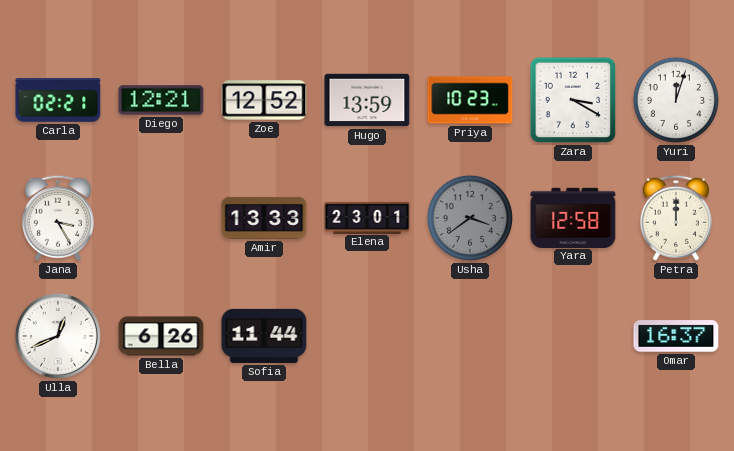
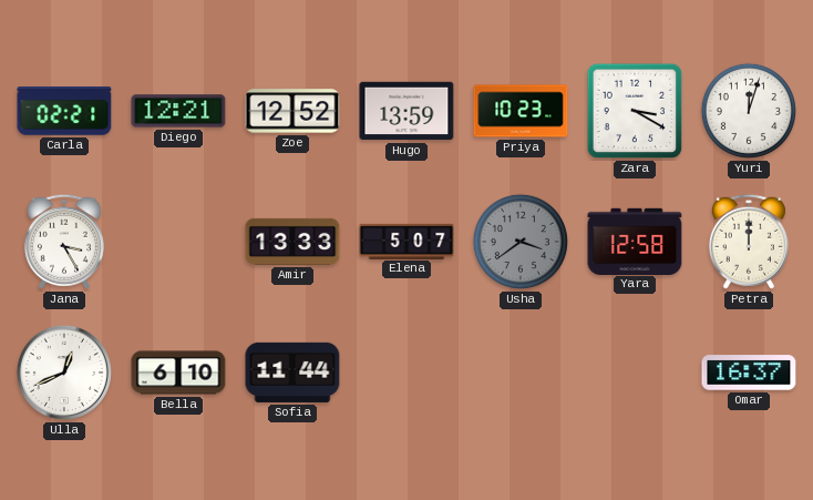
Elena: 23:01 -> 5:07 (406, 241)
Bella: 6:26 -> 6:10 (178, 373)
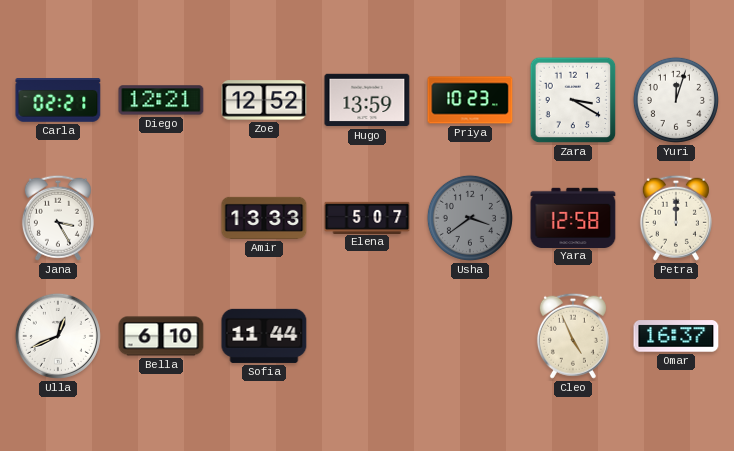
Cleo: none -> 4:56 (573, 336)
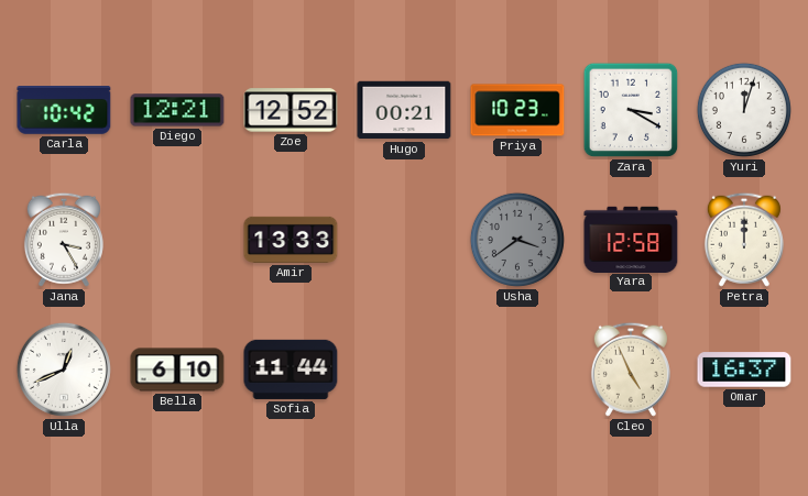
Carla: 02:21 -> 10:42 (64, 111)
Hugo: 13:59 -> 00:21 (404, 110)
Elena: 5:07 -> none (367, 217)
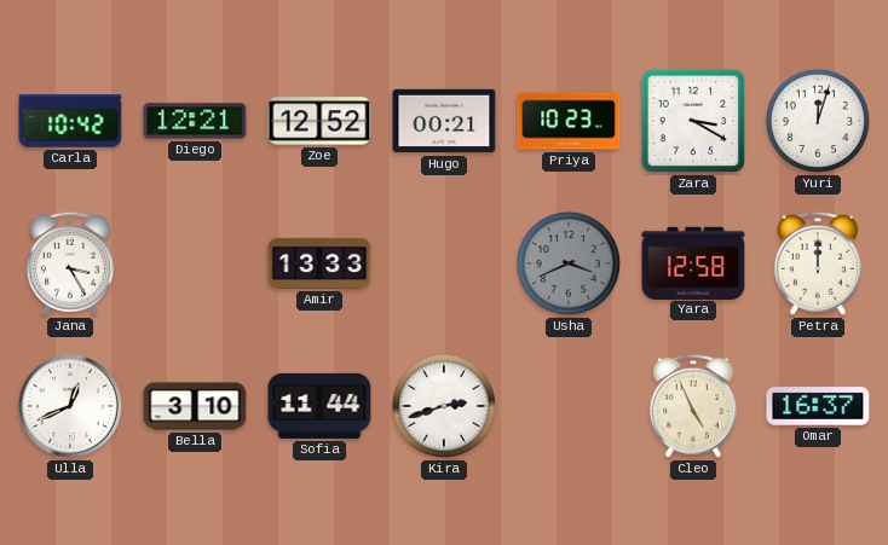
Usha: 3:39 -> 3:41 (569, 263)
Bella: 6:10 -> 3:10 (195, 406)
Kira: none -> 2:42 (444, 406)
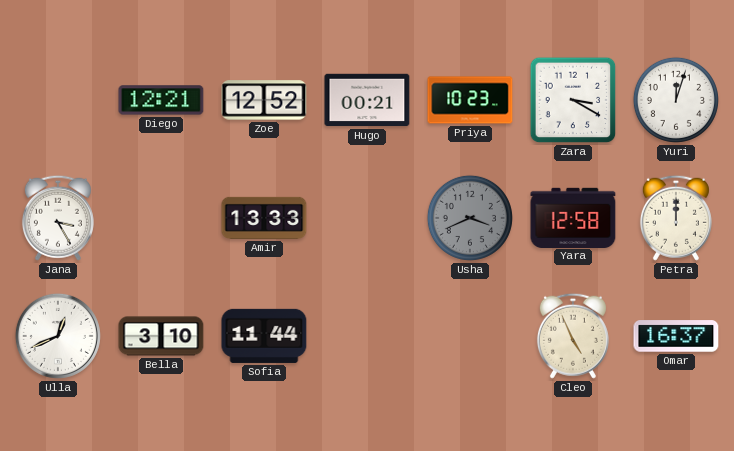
Carla: 10:42 -> none (70, 122)
Kira: 2:42 -> none (444, 406)
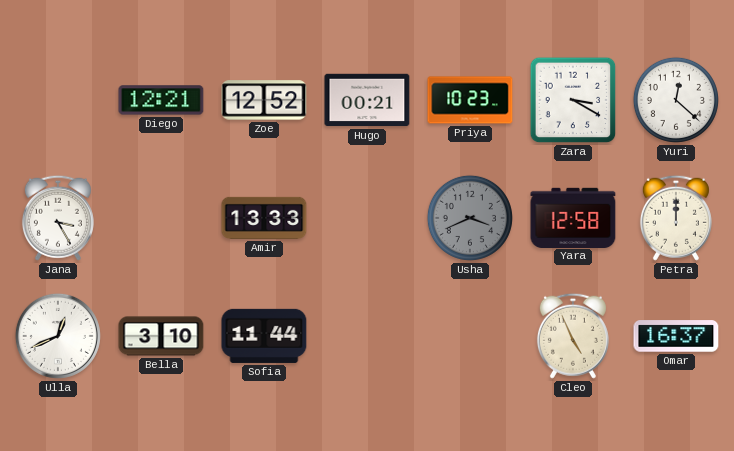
Yuri: 12:03 -> 12:22 (676, 100)
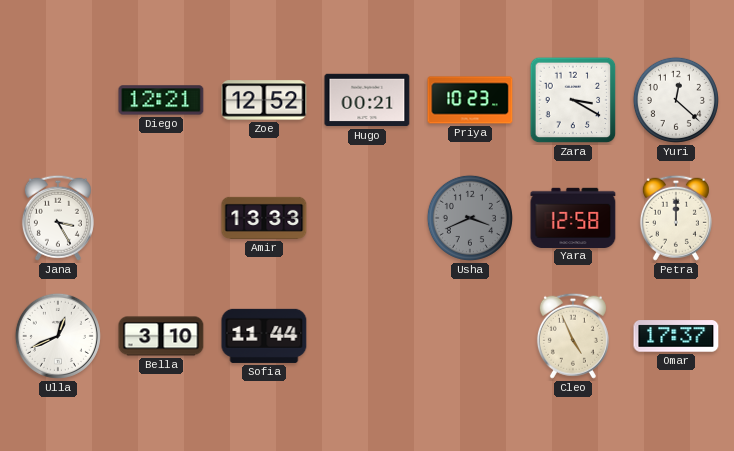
Omar: 16:37 -> 17:37 (676, 336)
